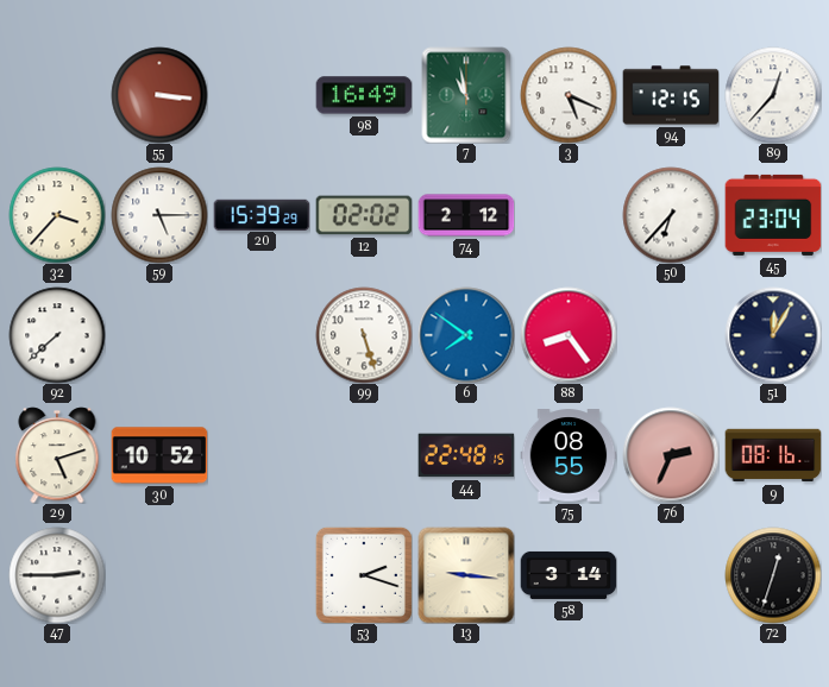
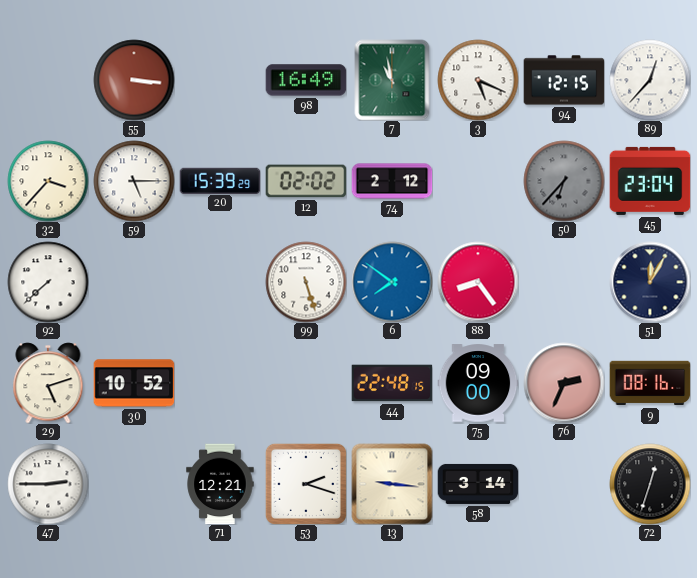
50 dial: white -> grey (564, 181)
75: 08:55 -> 09:00 (478, 383)
71: none -> 12:21 (220, 484)
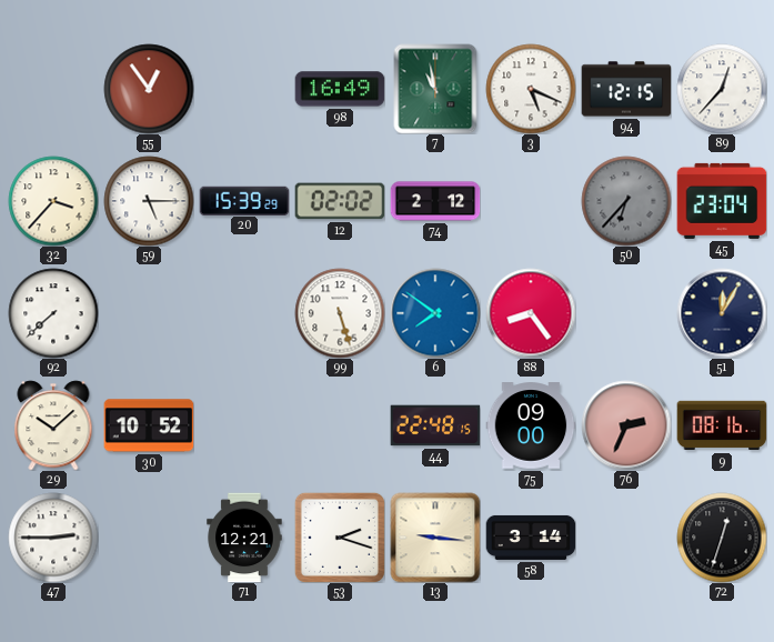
55: 3:16 -> 12:54 (149, 89)
29: 5:12 -> 10:08 (53, 425)
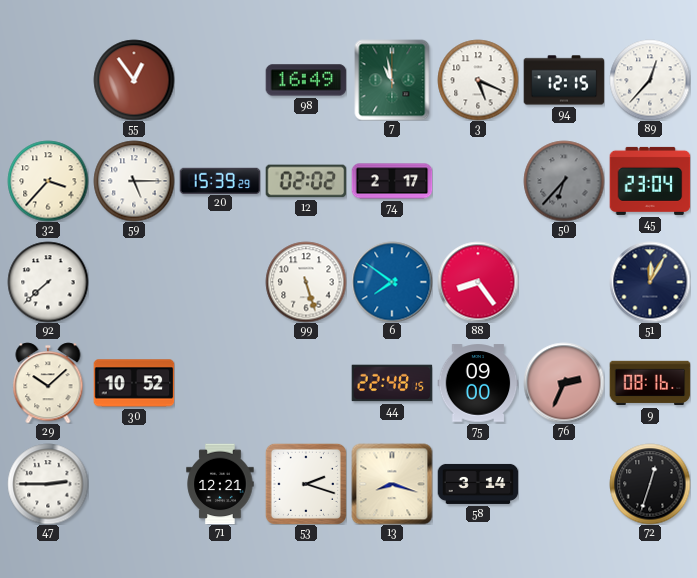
74: 2:12 -> 2:17 (392, 181)
13: 9:16 -> 8:18 (392, 484)
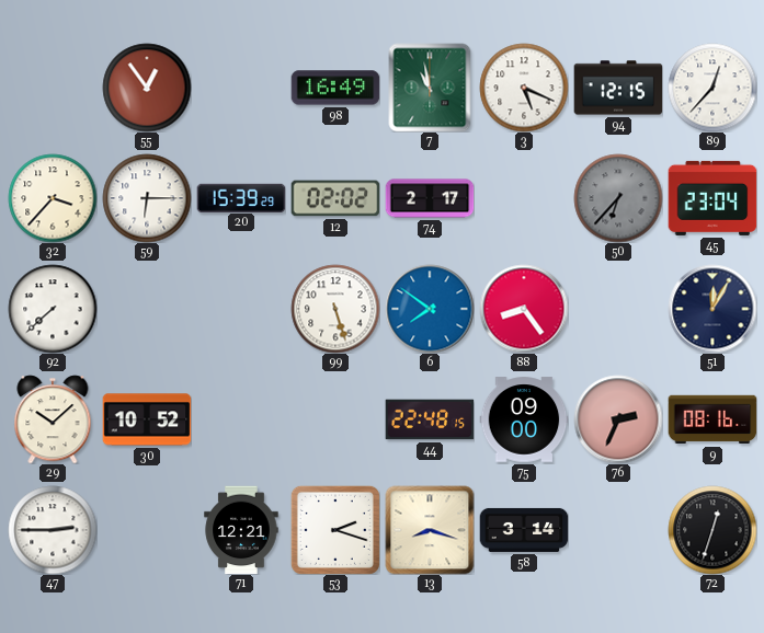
59: 5:15 -> 6:15 (147, 198)
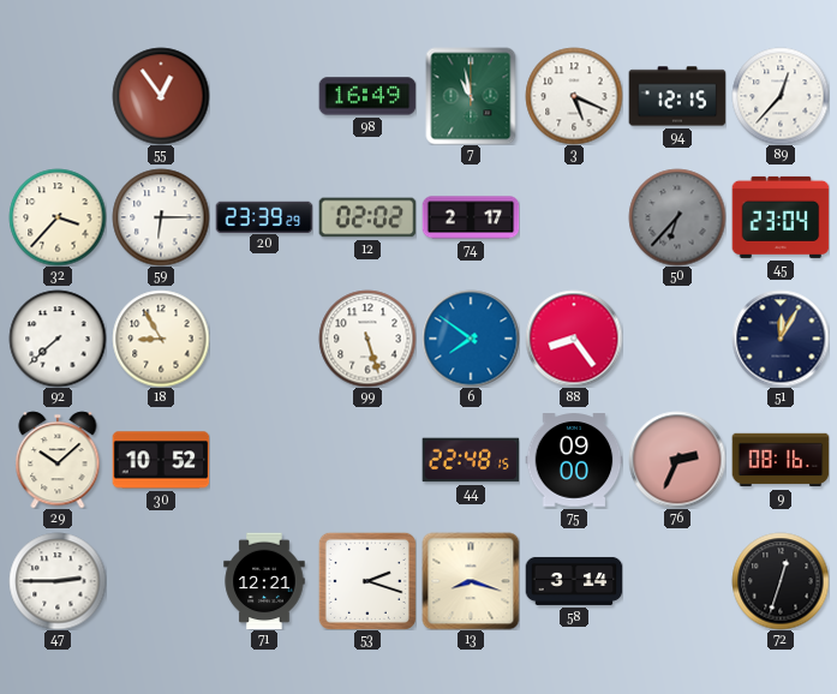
20: 15:39 -> 23:39 (264, 216)
18: none -> 8:55 (161, 339)
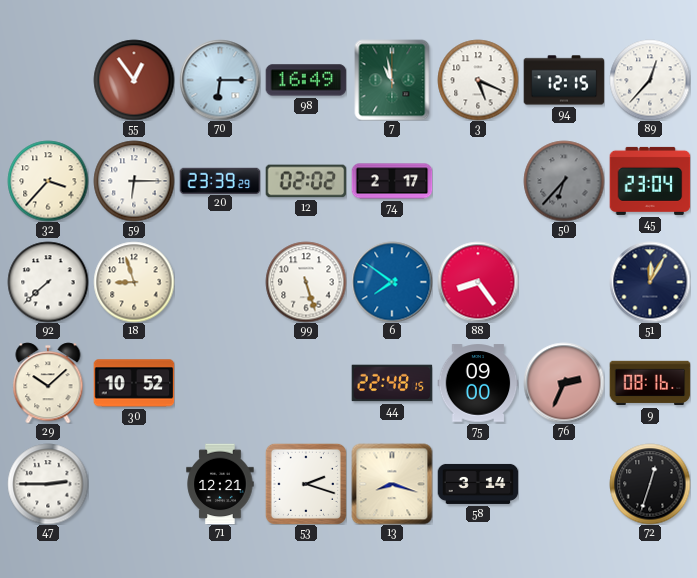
70: none -> 6:15 (220, 80)
18: 8:55 -> 8:57 (134, 282)
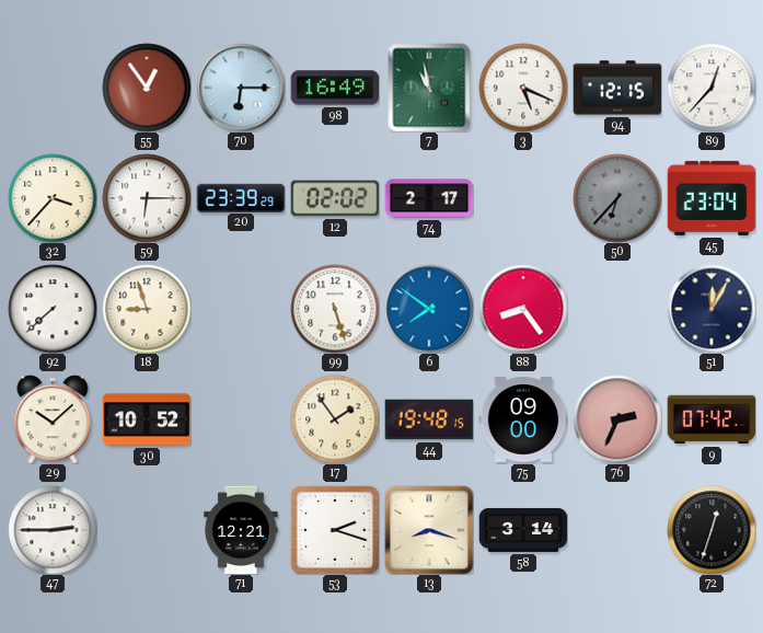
17: none -> 1:54 (335, 419)
44: 22:48 -> 19:48 (429, 419)
9: 08:16 -> 07:42 (712, 419)
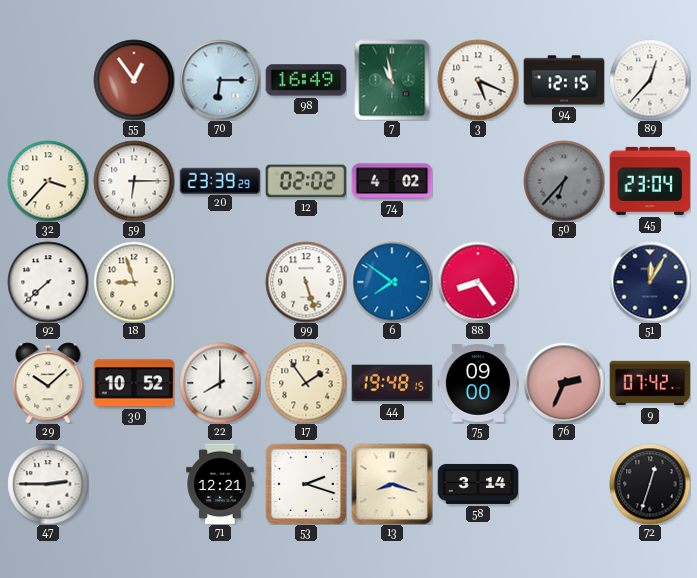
74: 2:17 -> 4:02 (392, 181)
22: none -> 8:00 (220, 383)
